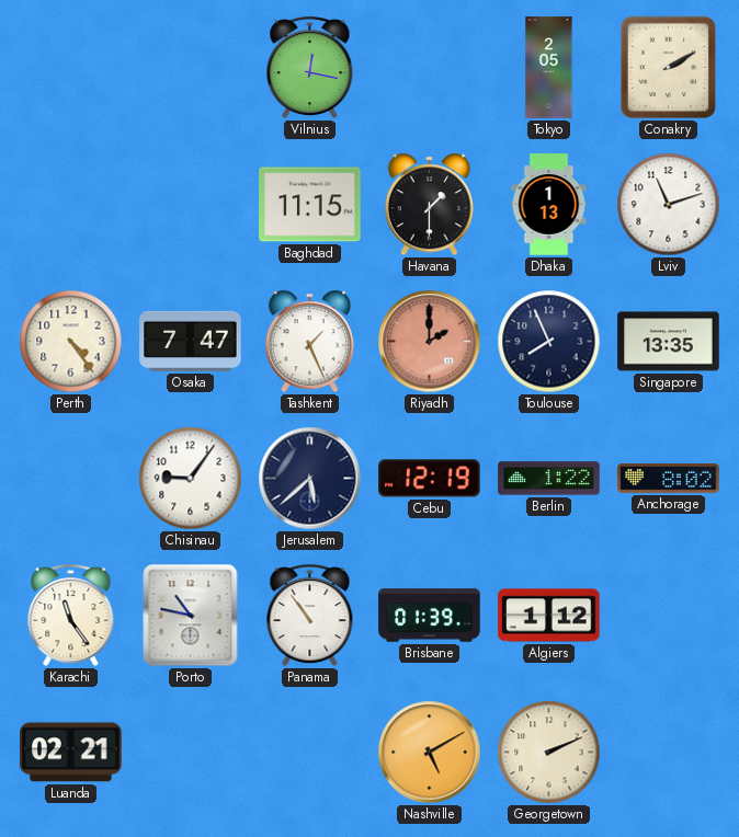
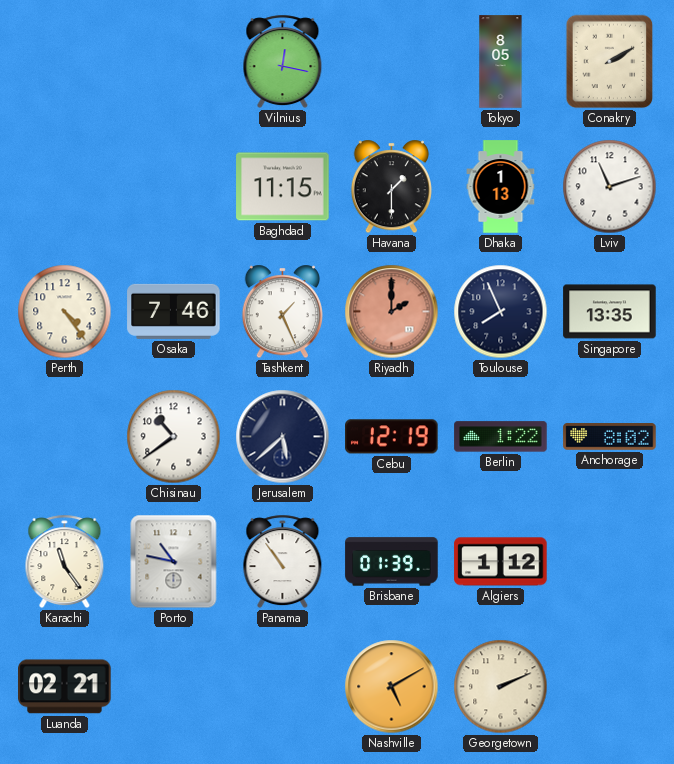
Tokyo: 2:05 -> 8:05 (501, 62)
Osaka: 7:47 -> 7:46 (174, 311)
Chisinau: 9:06 -> 10:39 (174, 437)
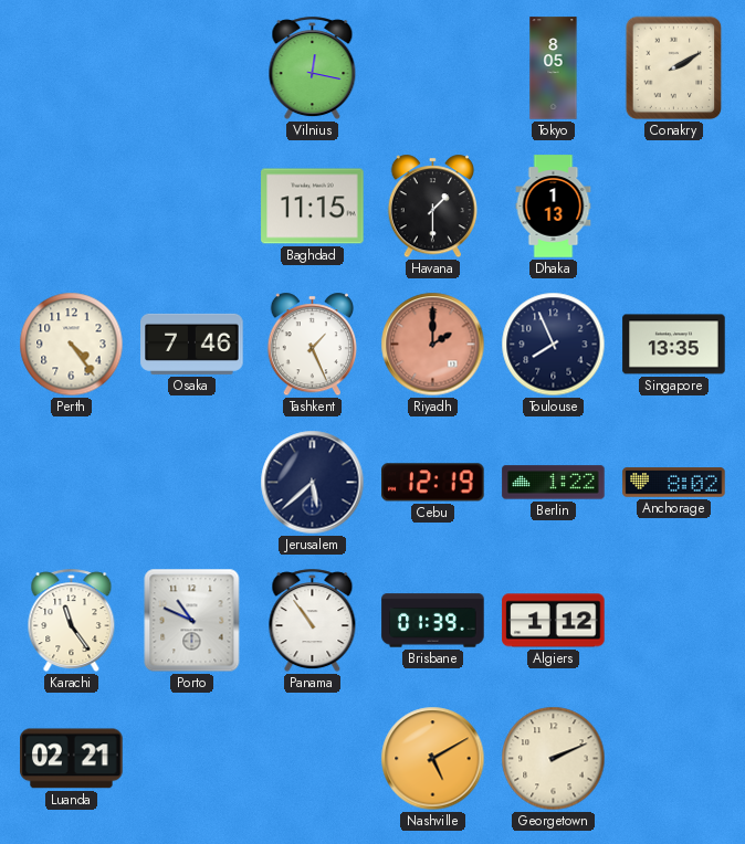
Lviv: 11:12 -> none (610, 187)
Chisinau: 10:39 -> none (174, 437)
Porto: 10:47 -> 10:49 (192, 621)
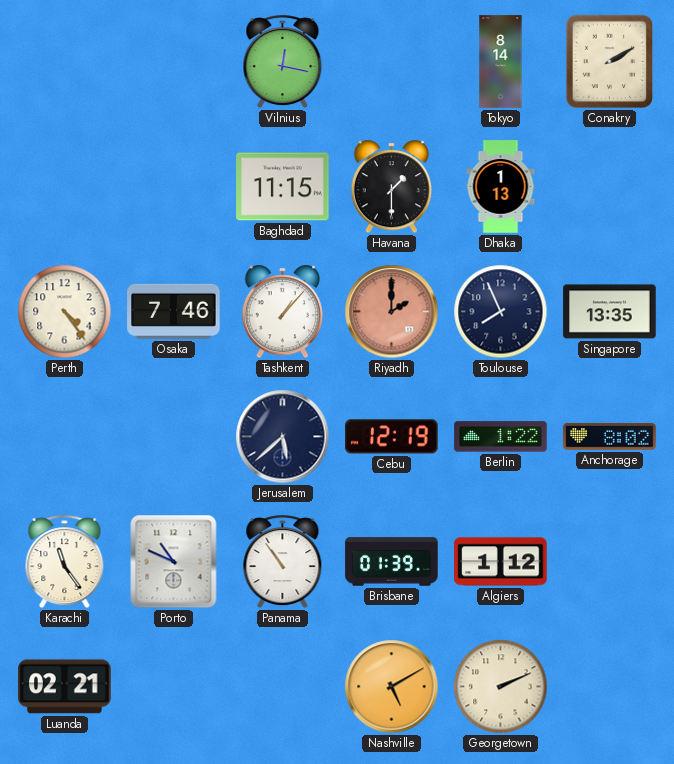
Tokyo: 8:05 -> 8:14 (501, 62)
Tashkent: 1:26 -> 1:07 (282, 312)
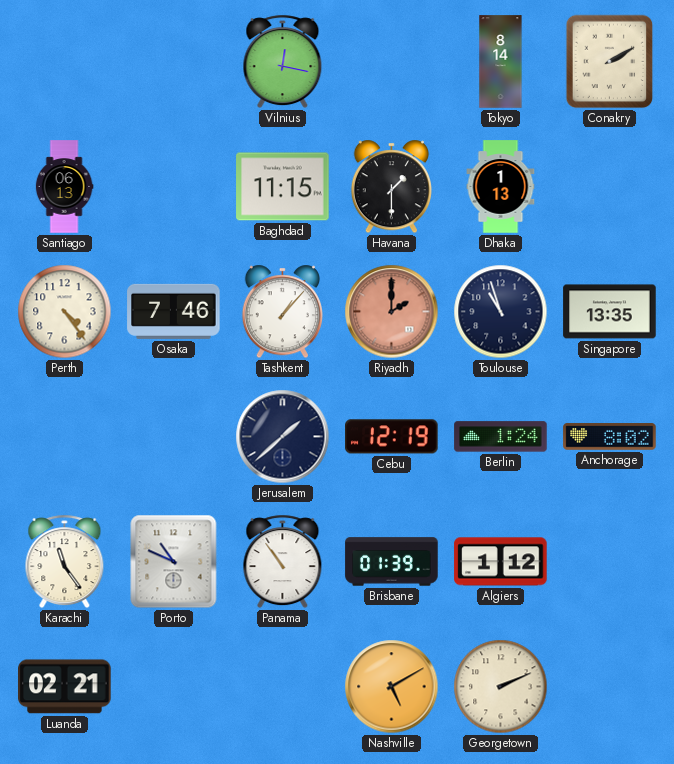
Santiago: none -> 06:13 (64, 187)
Toulouse: 7:56 -> 10:57 (501, 312)
Jerusalem: 5:38 -> 1:38 (283, 437)
Berlin: 1:22 -> 1:24 (501, 437)
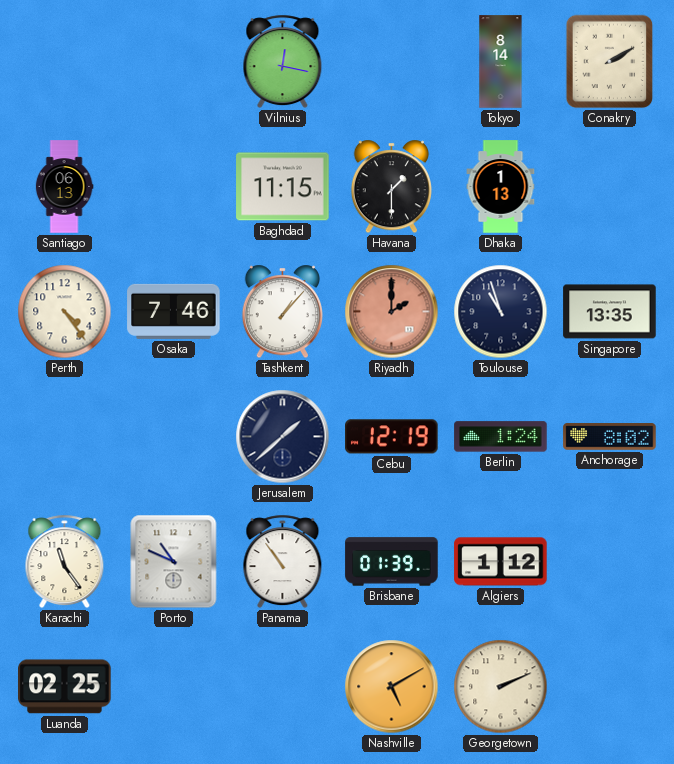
Luanda: 02:21 -> 02:25 (65, 687)
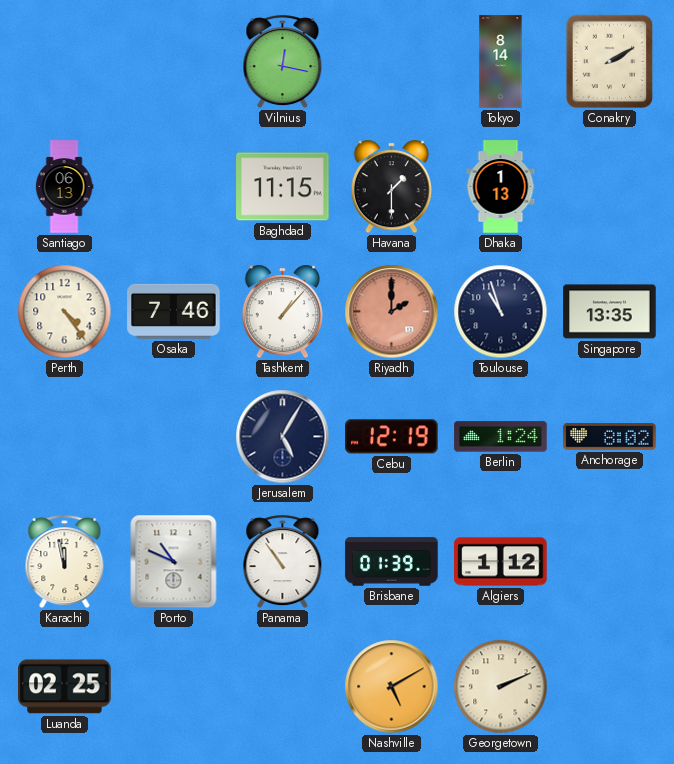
Jerusalem: 1:38 -> 5:05 (283, 437)
Karachi: 11:24 -> 11:58 (65, 562)
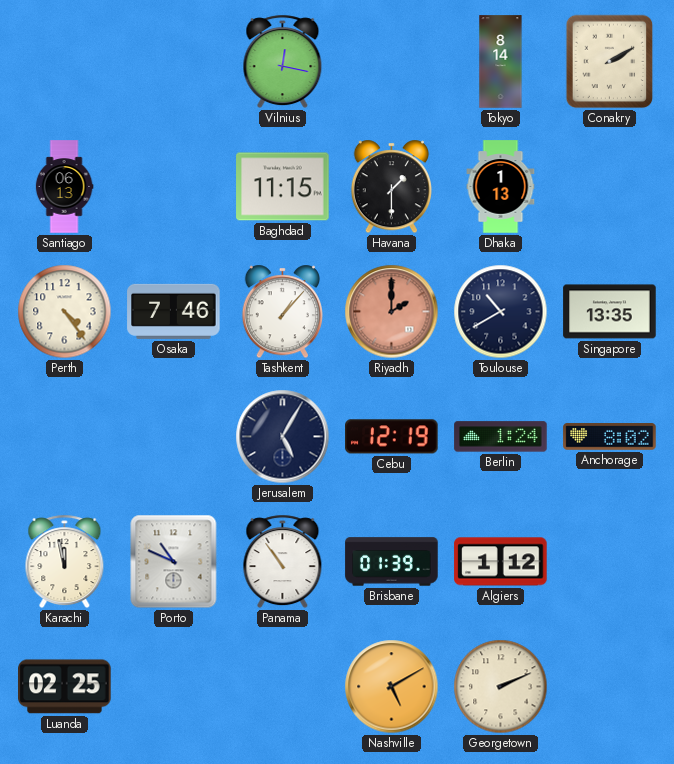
Toulouse: 10:57 -> 10:40 (501, 312)
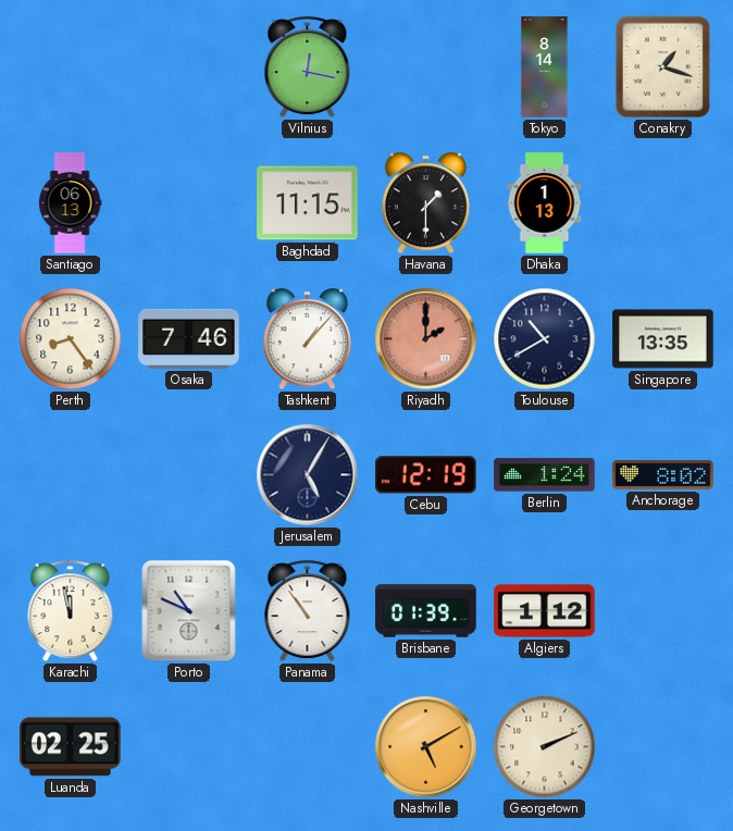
Conakry: 2:10 -> 1:18 (663, 67)
Perth: 4:24 -> 8:24 (71, 339)
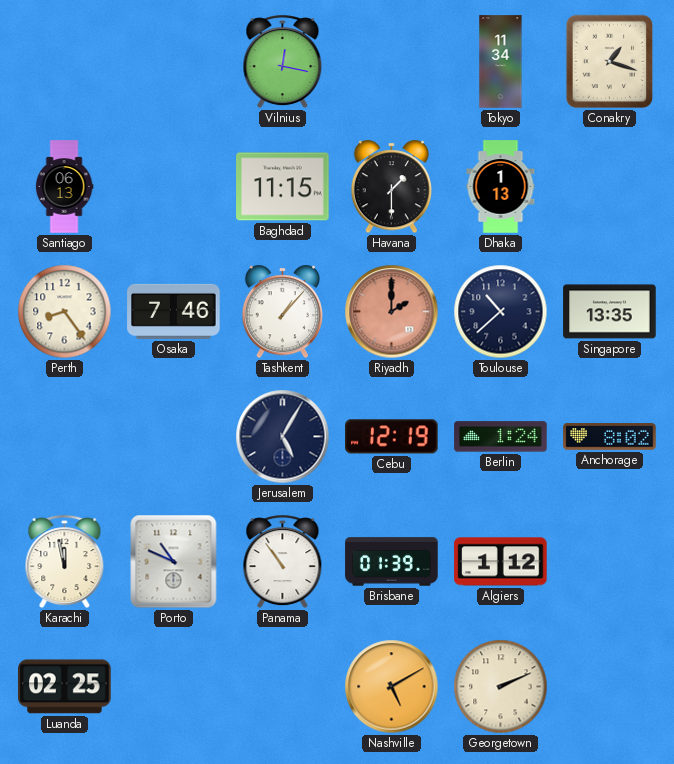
Tokyo: 8:14 -> 11:34 (501, 62)
Toulouse: 10:40 -> 10:38 (501, 312)
